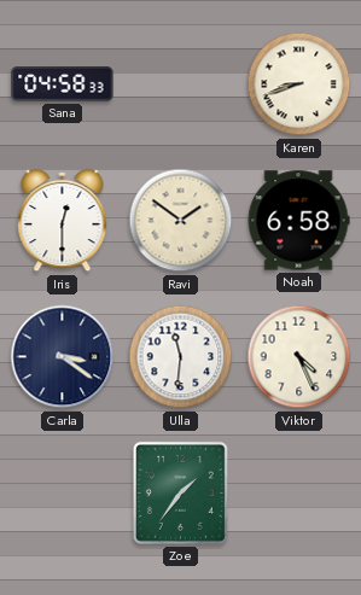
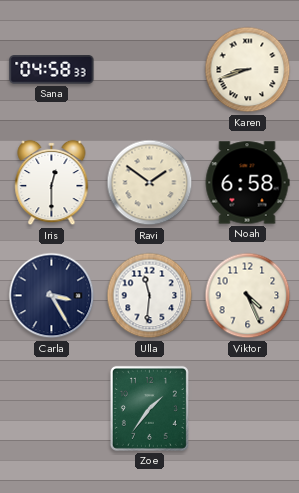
Carla: 3:21 -> 3:25 (52, 296)
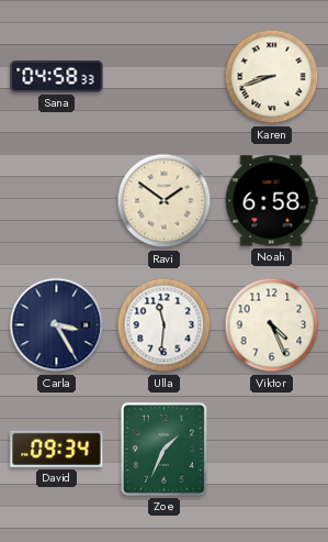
Iris: 12:30 -> none (52, 183)
David: none -> 09:34 (57, 449)
Zoe: 1:36 -> 1:34 (163, 449)
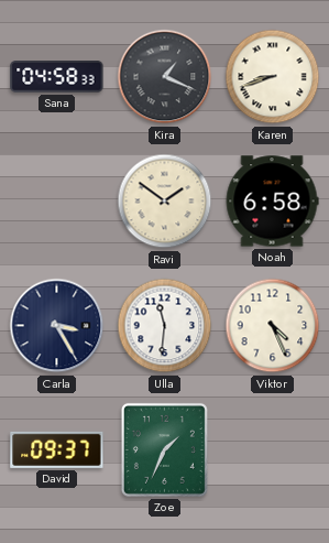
Kira: none -> 1:19 (165, 77)
David: 09:34 -> 09:37 (57, 449)
